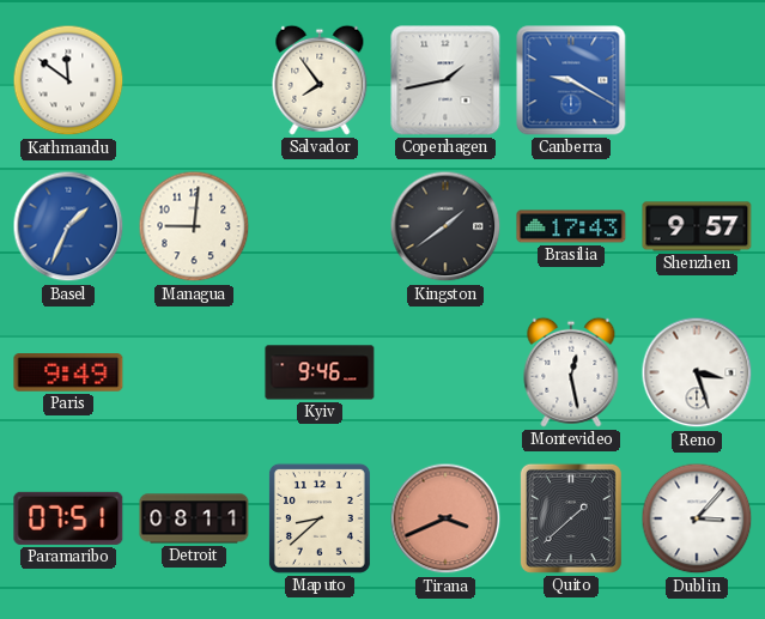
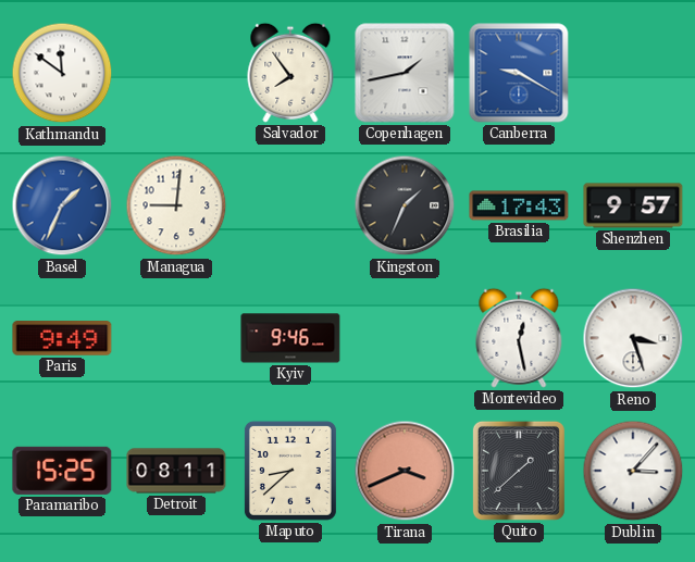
Kingston: 1:39 -> 1:34 (405, 205)
Paramaribo: 07:51 -> 15:25 (62, 471)
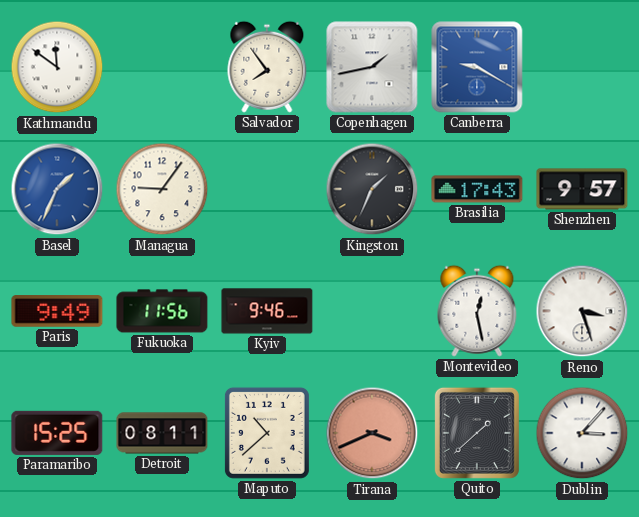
Managua: 9:01 -> 9:06 (162, 189)
Fukuoka: none -> 11:56 (162, 311)
Maputo: 8:38 -> 10:38 (267, 433)
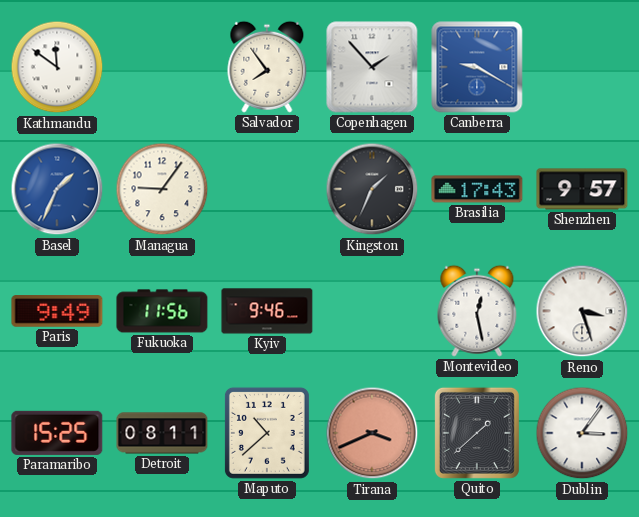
Copenhagen: 1:43 -> 1:53 (372, 67)
Dublin: 3:07 -> 3:06 (582, 433)
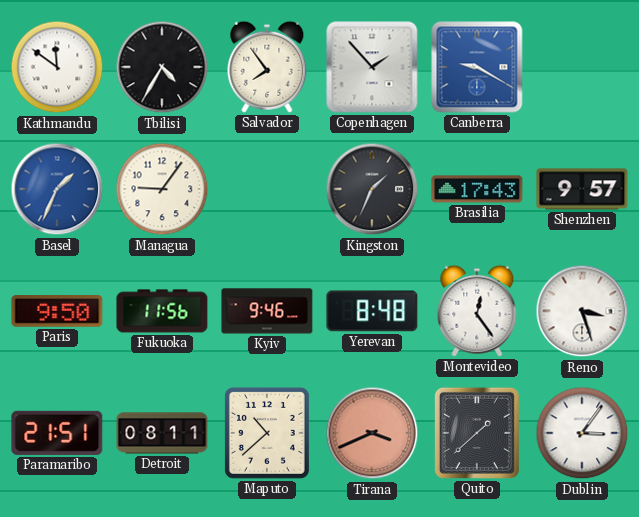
Tbilisi: none -> 4:35 (162, 67)
Paris: 9:49 -> 9:50 (57, 311)
Yerevan: none -> 8:48 (372, 311)
Montevideo: 12:28 -> 12:24 (477, 311)
Paramaribo: 15:25 -> 21:51 (57, 433)
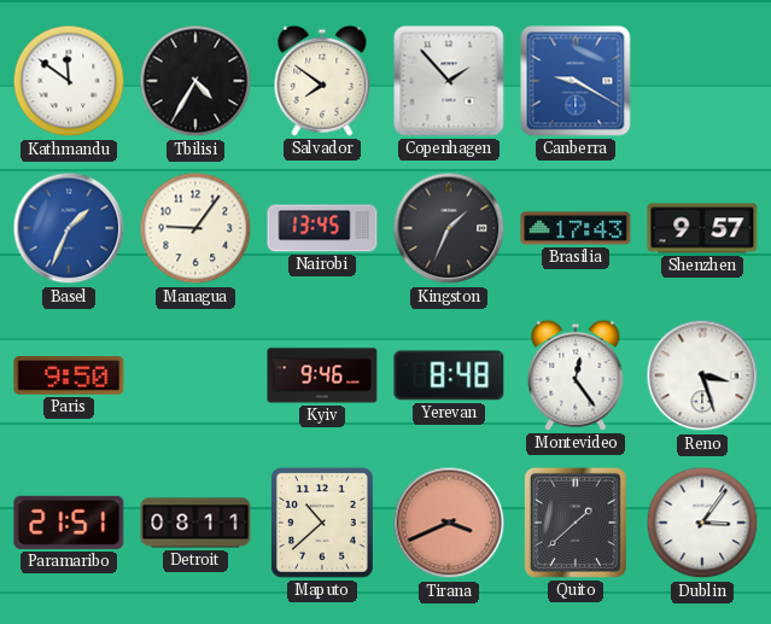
Salvador: 7:54 -> 7:51 (322, 81)
Nairobi: none -> 13:45 (322, 228)
Fukuoka: 11:56 -> none (162, 311)
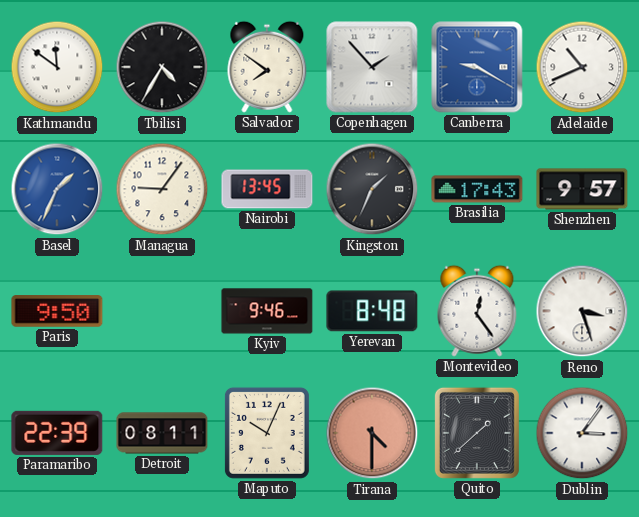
Adelaide: none -> 10:41 (582, 67)
Paramaribo: 21:51 -> 22:39 (57, 433)
Maputo: 10:38 -> 10:04 (267, 433)
Tirana: 3:41 -> 4:30 (372, 433)
